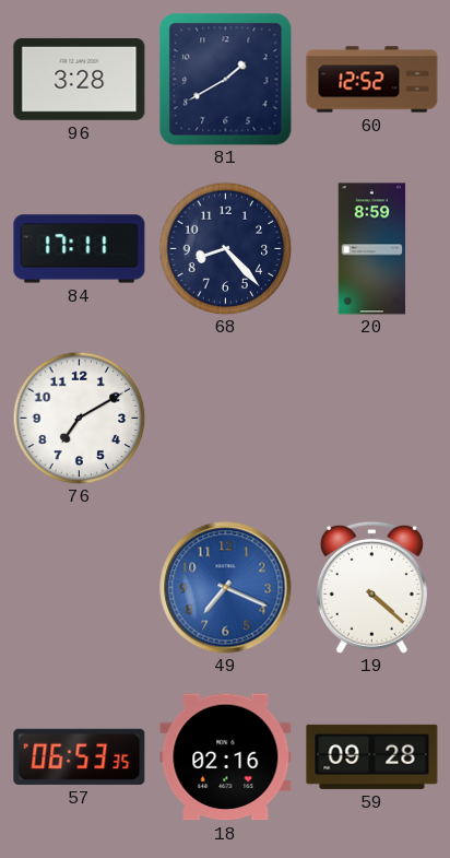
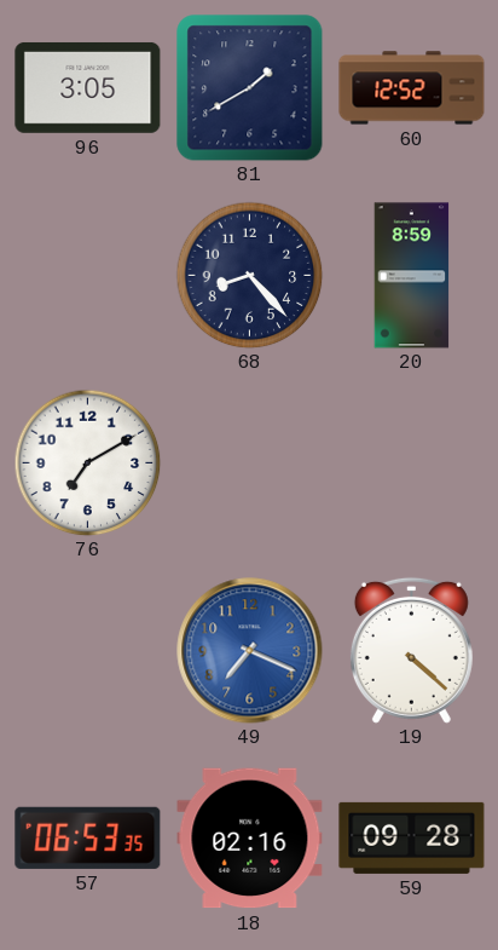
96: 3:28 -> 3:05 (88, 87)
84: 17:11 -> none (80, 249)
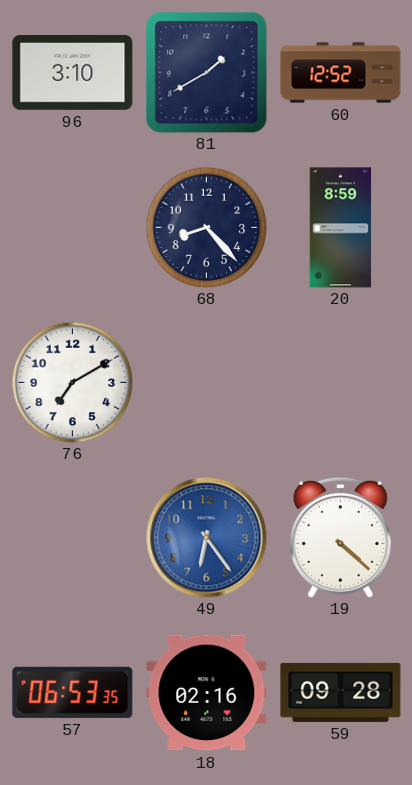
96: 3:05 -> 3:10 (73, 72)
49: 7:19 -> 6:24 (207, 538)
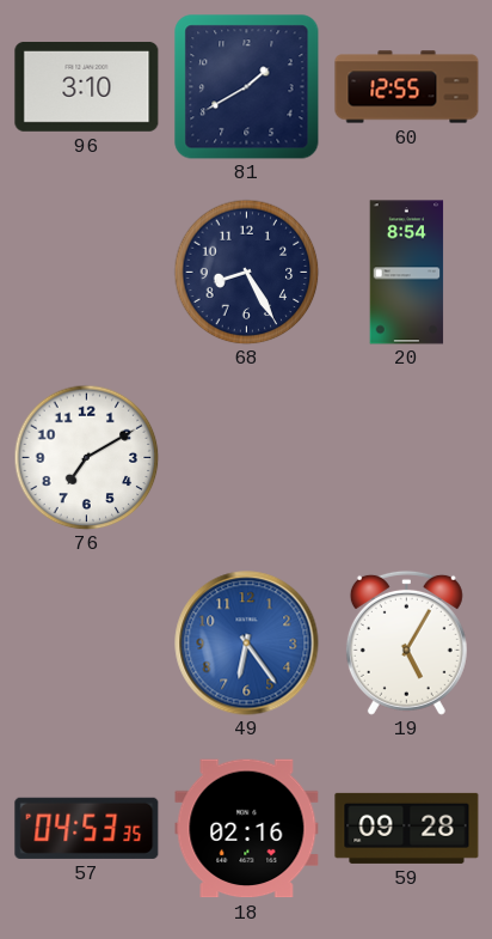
60: 12:52 -> 12:55 (407, 87)
68: 8:23 -> 8:25 (246, 272)
20: 8:59 -> 8:54 (407, 273)
19: 4:22 -> 5:05 (406, 642)
57: 06:53 -> 04:53 (87, 828)
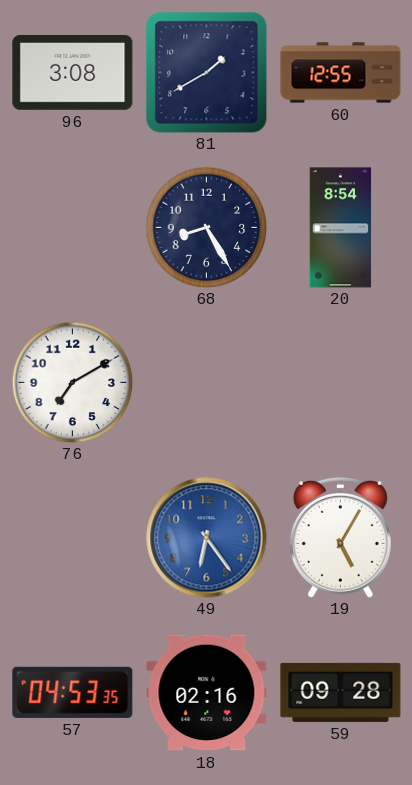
96: 3:10 -> 3:08 (73, 72)
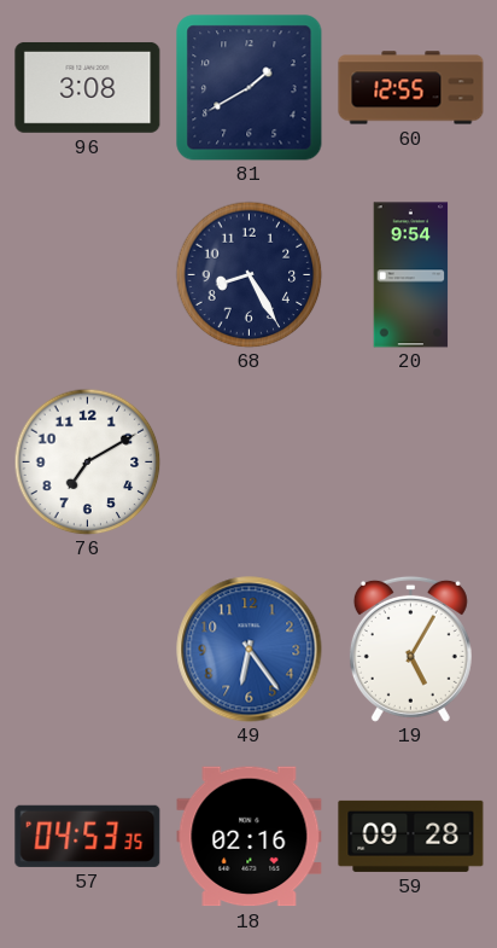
20: 8:54 -> 9:54 (411, 275)
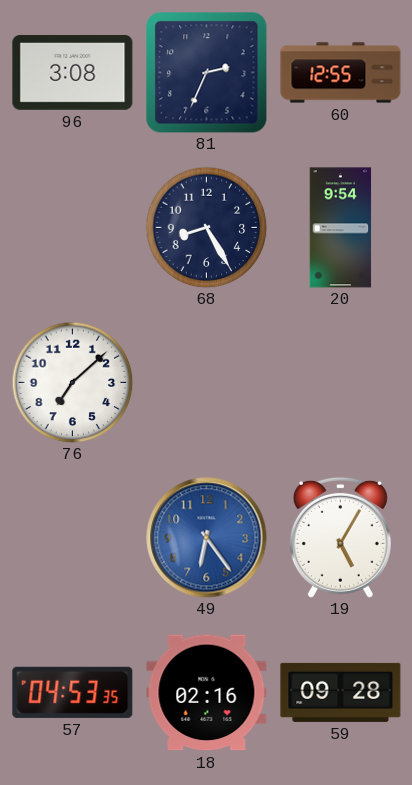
81: 1:40 -> 2:34 (207, 73)
76: 7:10 -> 7:08 (72, 382)
